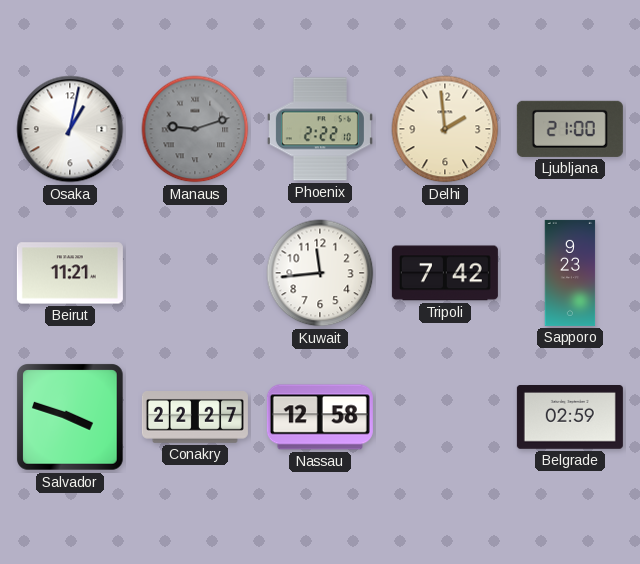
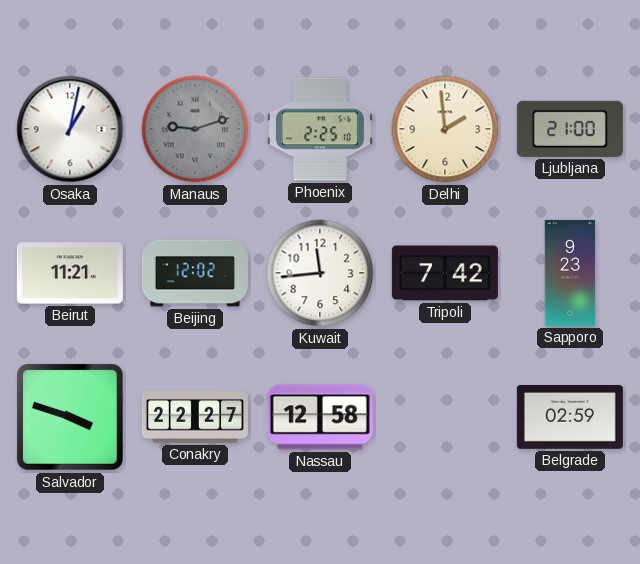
Phoenix: 2:22 -> 2:25 (320, 129)
Beijing: none -> 12:02 (195, 273)
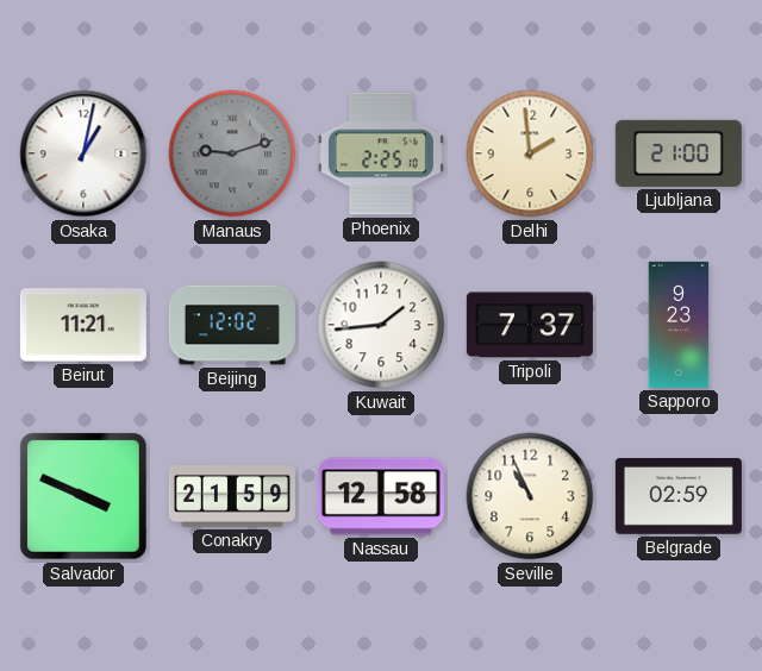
Kuwait: 11:44 -> 1:44 (381, 325)
Tripoli: 7:42 -> 7:37 (530, 325)
Salvador: 3:48 -> 3:49 (83, 496)
Conakry: 22:27 -> 21:59 (232, 497)
Seville: none -> 10:56 (530, 496)
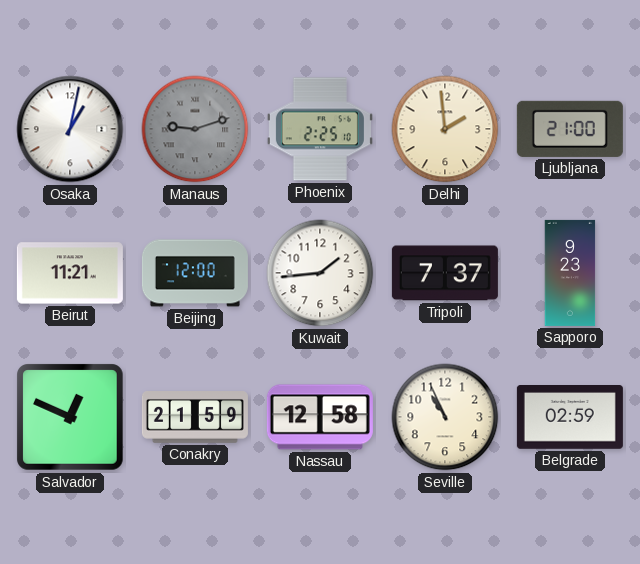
Beijing: 12:02 -> 12:00 (195, 273)
Salvador: 3:49 -> 12:49 (70, 417)
